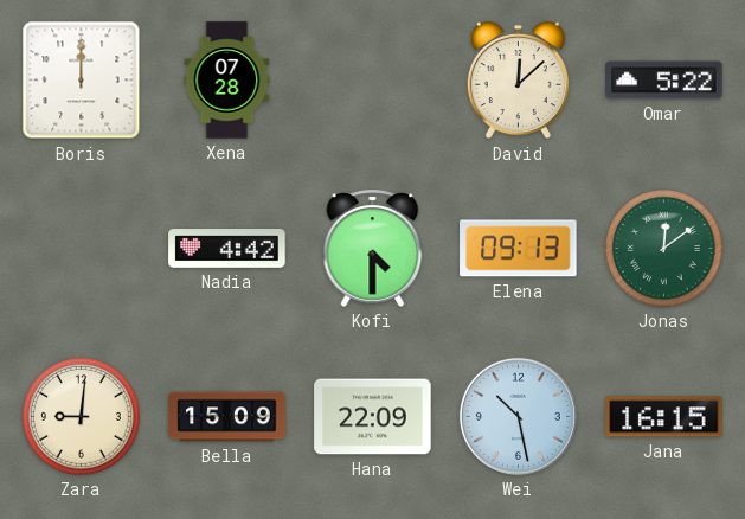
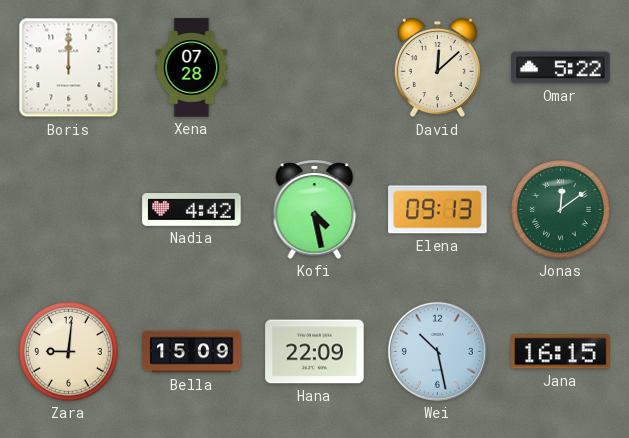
Kofi: 4:30 -> 4:28 (315, 209)
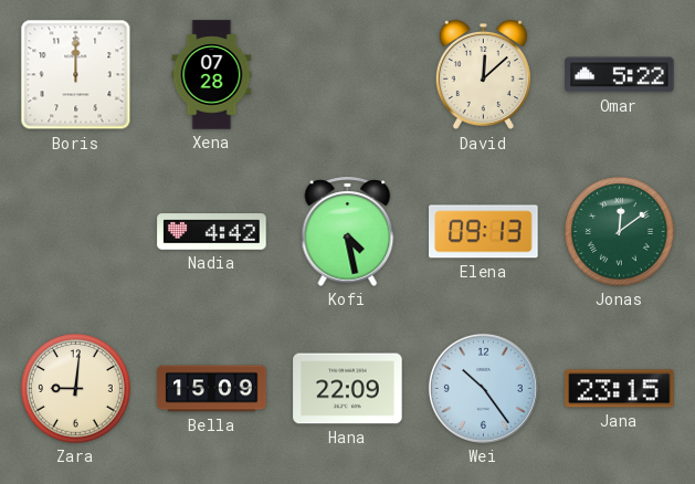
Wei: 10:28 -> 10:24 (483, 388)
Jana: 16:15 -> 23:15 (620, 389)
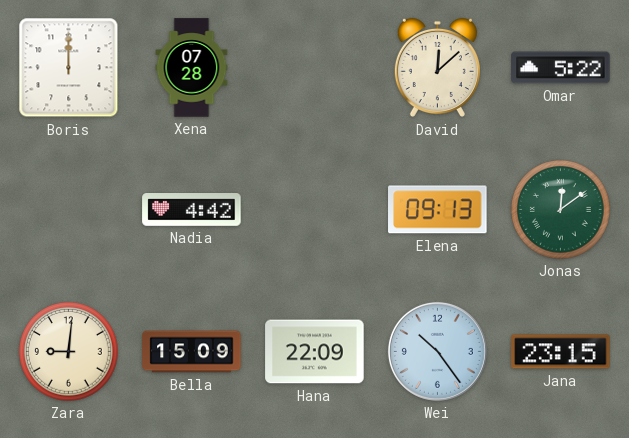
Kofi: 4:28 -> none (348, 231)
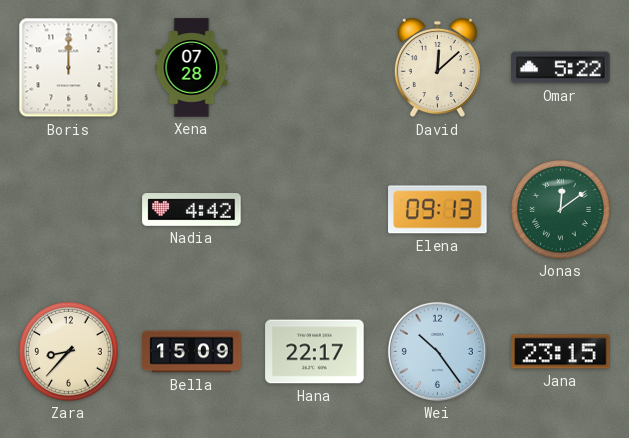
Zara: 9:01 -> 8:37 (69, 352)
Hana: 22:09 -> 22:17 (315, 352)
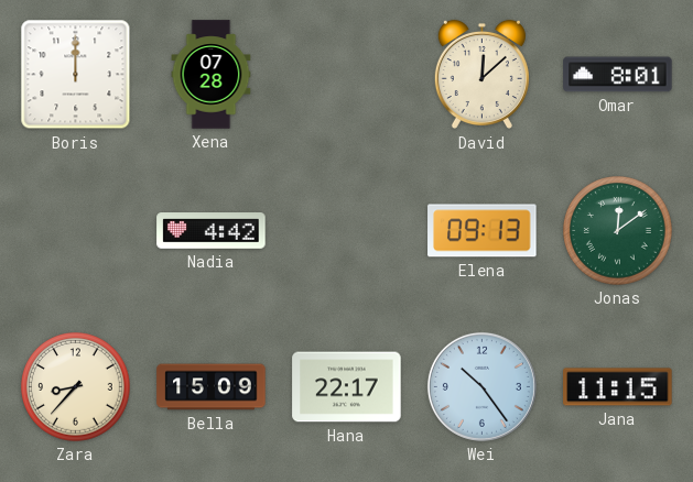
Omar: 5:22 -> 8:01 (618, 75)
Jana: 23:15 -> 11:15 (618, 387)
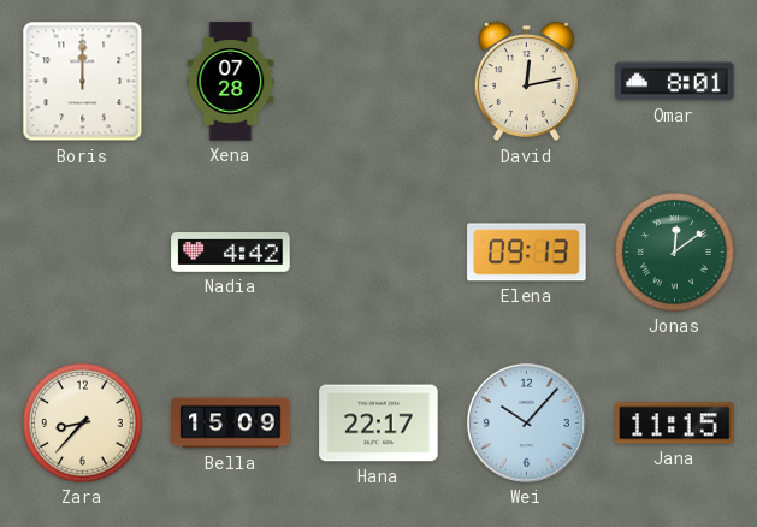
David: 12:08 -> 12:13 (526, 82)
Wei: 10:24 -> 10:07 (526, 422)
